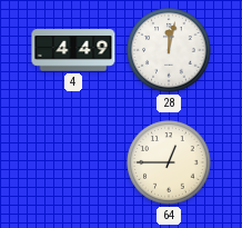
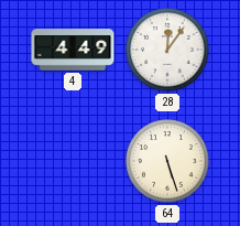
28: 12:02 -> 12:06 (167, 50)
64: 12:45 -> 5:27 (167, 161)
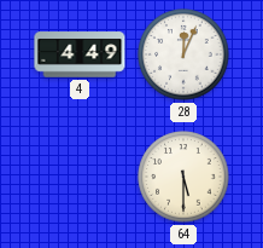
28: 12:06 -> 12:04 (183, 54)
64: 5:27 -> 5:30 (183, 177)
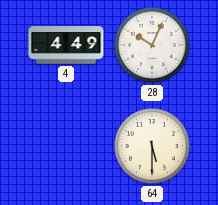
28: 12:04 -> 10:04 (152, 45)
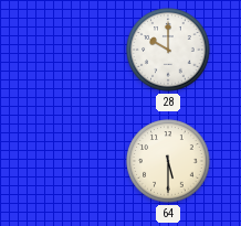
4: 4:49 -> none (66, 45)
28: 10:04 -> 10:00 (168, 50)
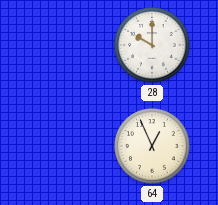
64: 5:30 -> 12:56 (152, 146)
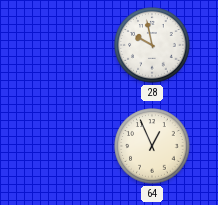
28: 10:00 -> 9:58 (152, 45)
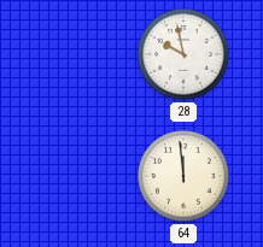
64: 12:56 -> 11:59 (183, 176)
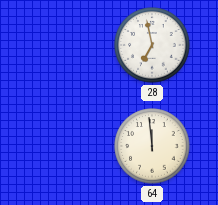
28: 9:58 -> 6:58 (152, 45)
